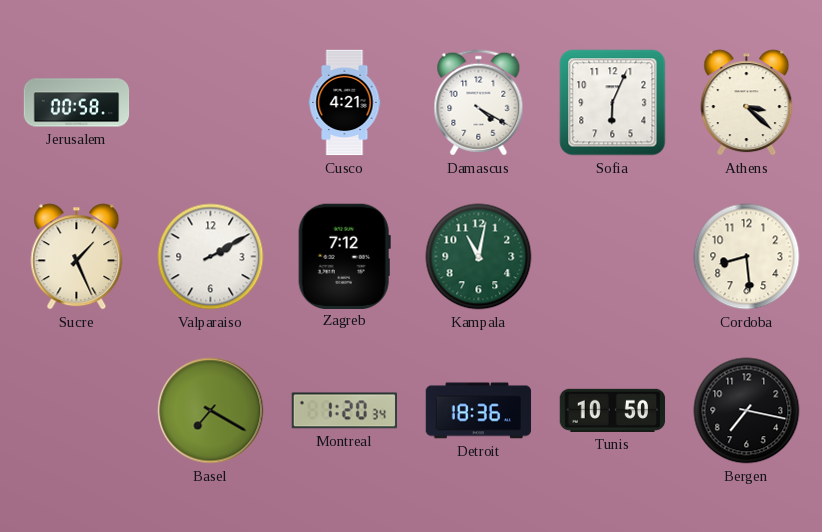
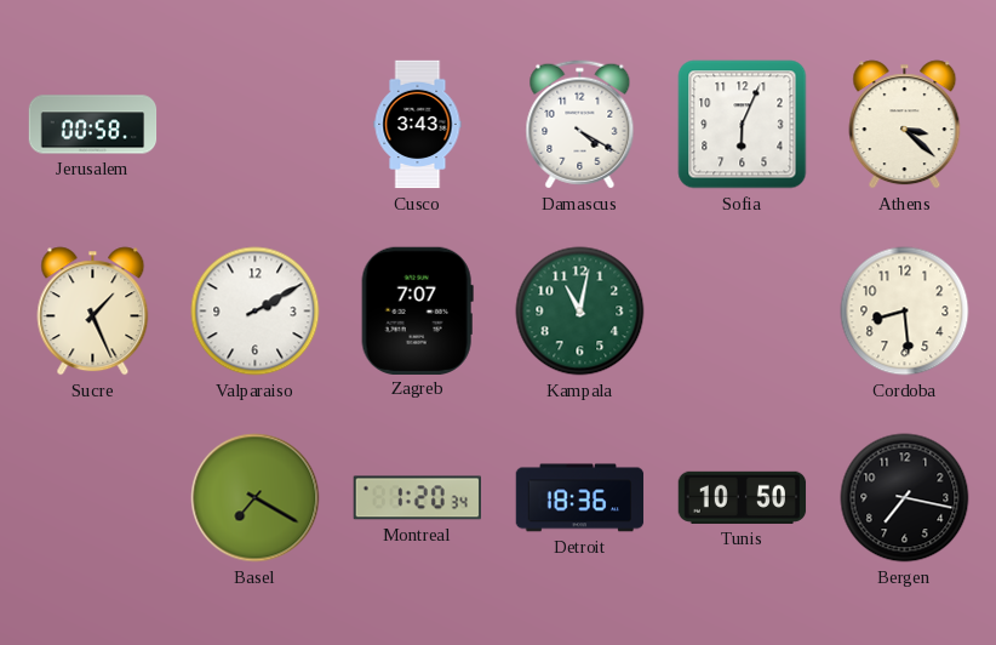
Cusco: 4:21 -> 3:43 (418, 125)
Zagreb: 7:12 -> 7:07 (417, 310)
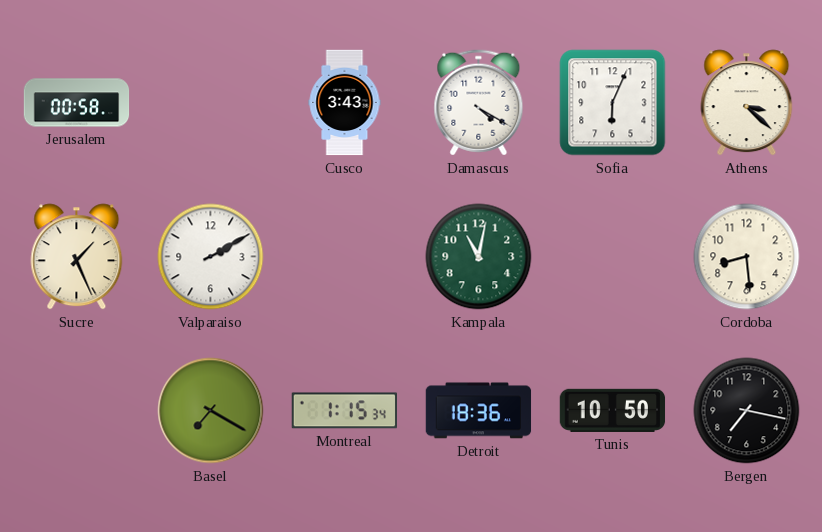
Zagreb: 7:07 -> none (417, 310)
Montreal: 1:20 -> 1:15 (344, 411)
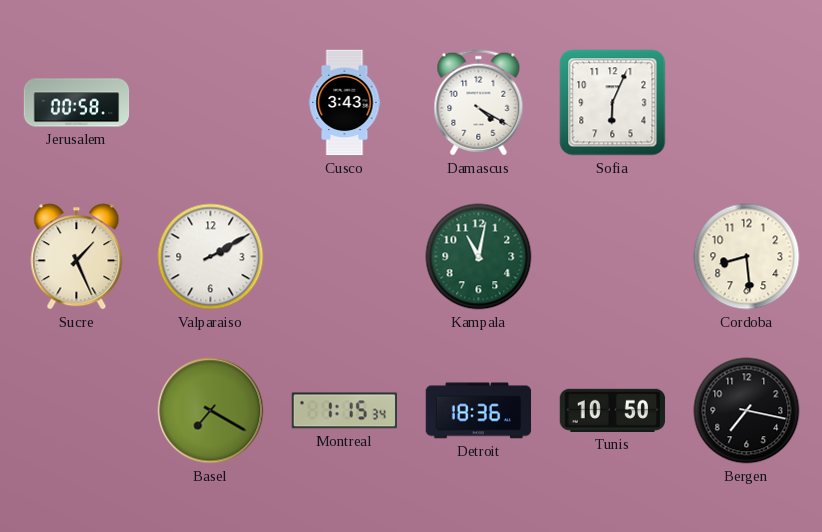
Athens: 3:22 -> none (747, 103)
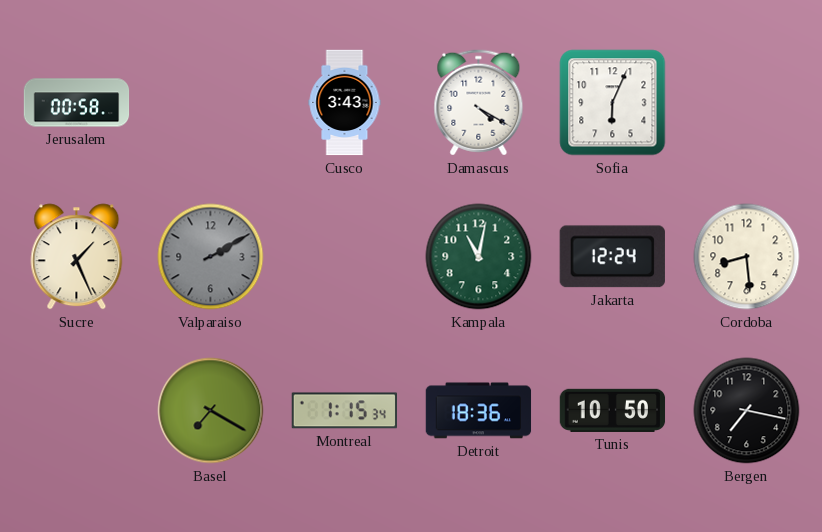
Valparaiso dial: white -> grey (211, 257)
Jakarta: none -> 12:24 (612, 257)
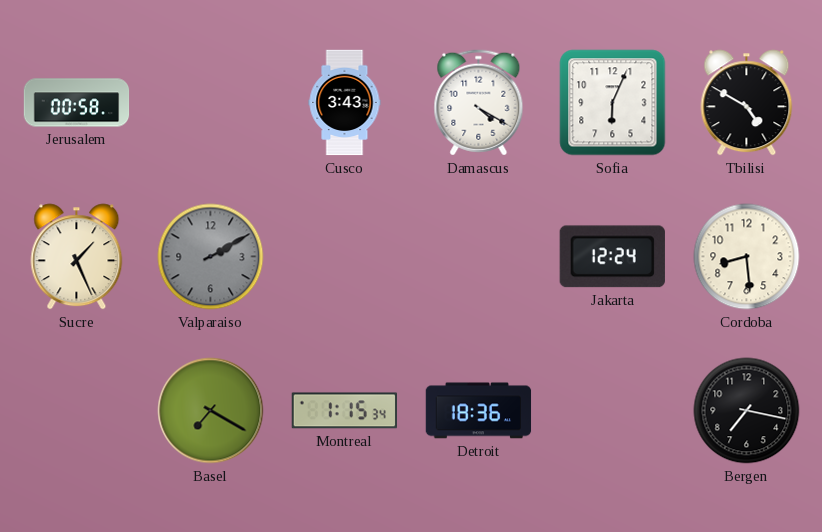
Tbilisi: none -> 4:50 (747, 103)
Kampala: 11:02 -> none (479, 257)
Tunis: 10:50 -> none (613, 410)
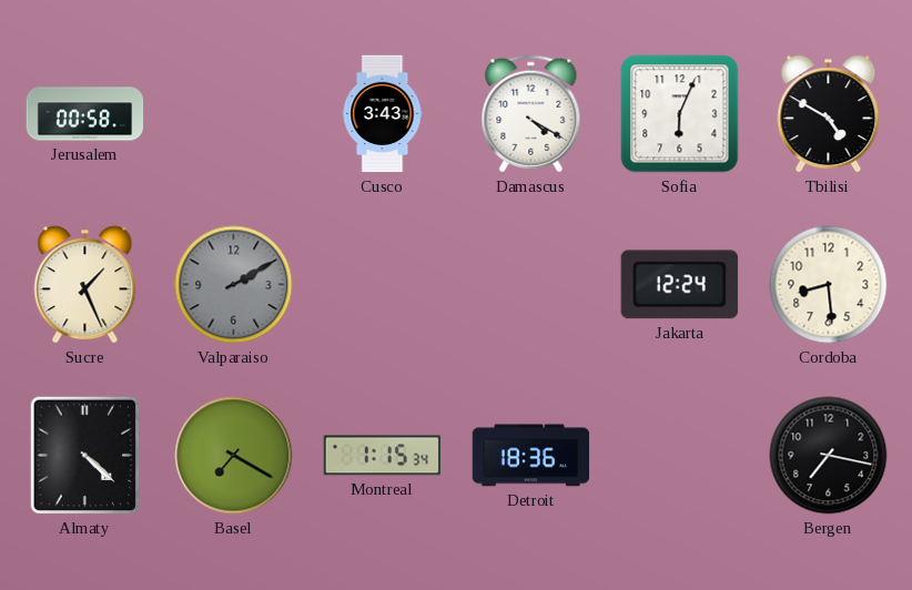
Almaty: none -> 4:22 (85, 456)
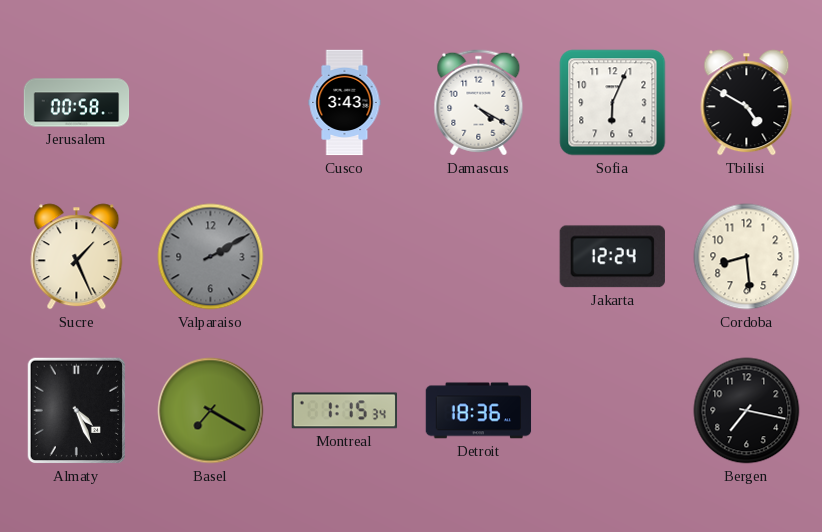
Almaty: 4:22 -> 4:26 (77, 411)
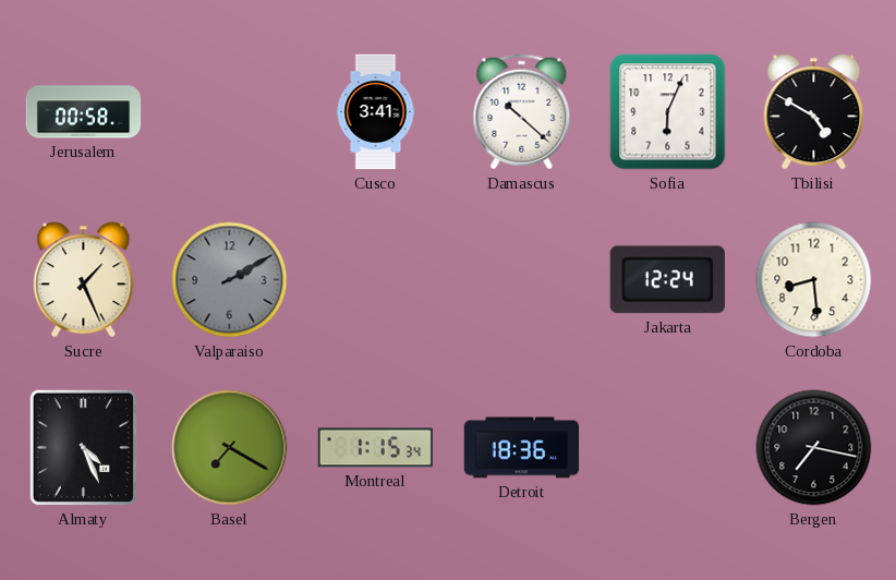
Cusco: 3:43 -> 3:41 (376, 112)
Damascus: 4:20 -> 10:22 (522, 112)
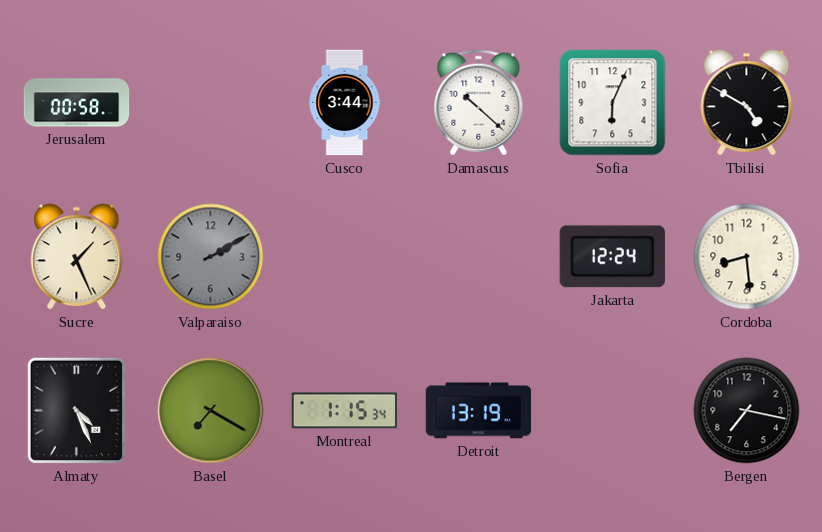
Cusco: 3:41 -> 3:44 (345, 103)
Detroit: 18:36 -> 13:19 (479, 411)
